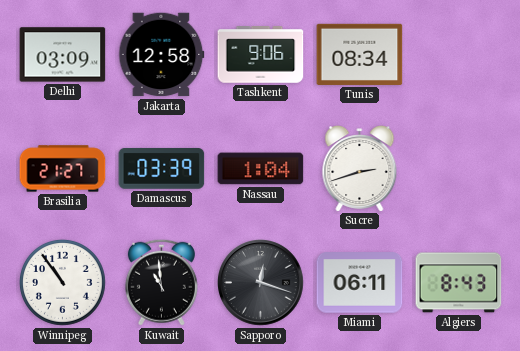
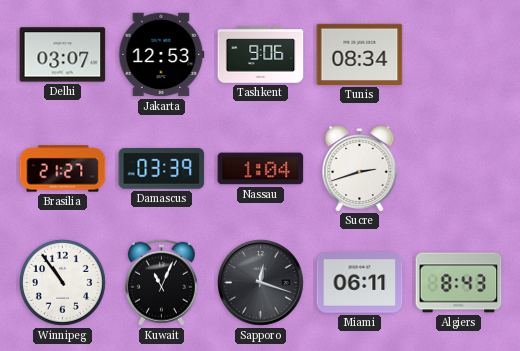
Delhi: 03:09 -> 03:07 (63, 55)
Jakarta: 12:58 -> 12:53 (162, 55)
Kuwait: 10:59 -> 11:04 (161, 282)
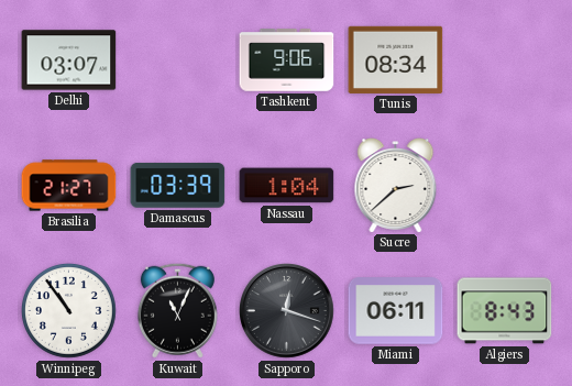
Jakarta: 12:53 -> none (162, 55)
Sucre: 2:42 -> 2:38 (396, 186)
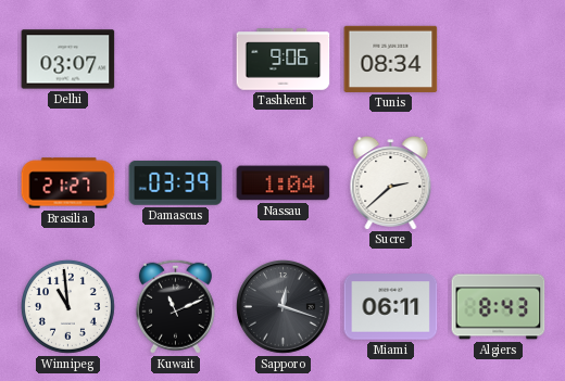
Winnipeg: 10:54 -> 10:59 (67, 306)
Kuwait: 11:04 -> 11:11 (175, 306)
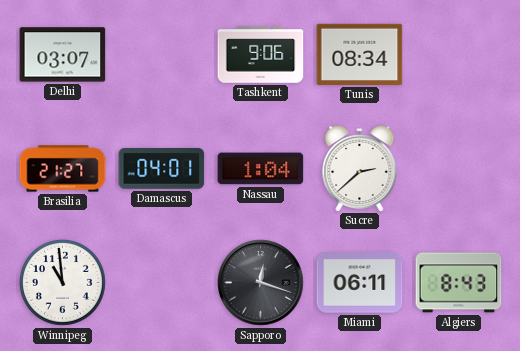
Damascus: 03:39 -> 04:01 (162, 169)
Kuwait: 11:11 -> none (175, 306)
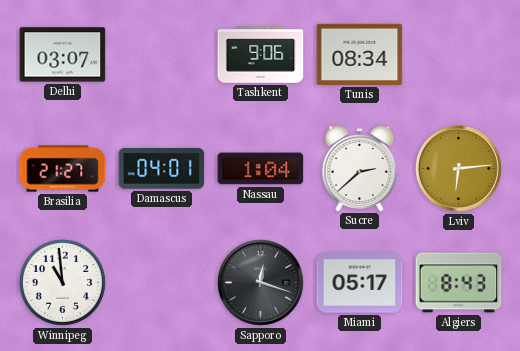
Lviv: none -> 6:14 (459, 169)
Miami: 06:11 -> 05:17 (360, 283)
